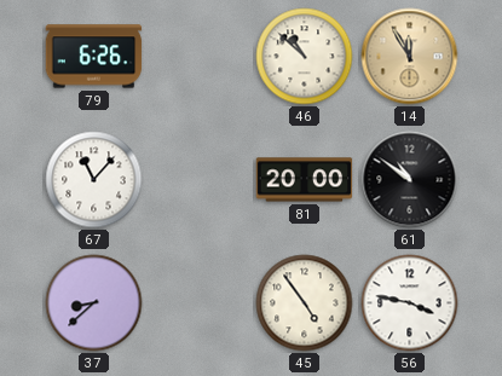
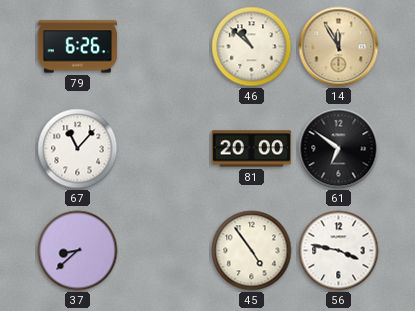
61: 10:51 -> 6:51 (339, 149)
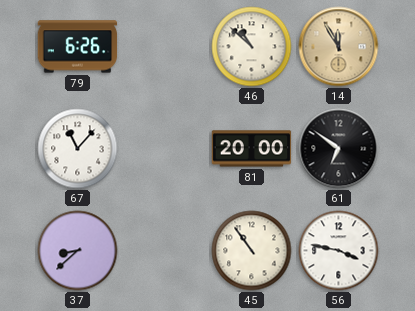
45: 4:54 -> 10:54 (252, 251)
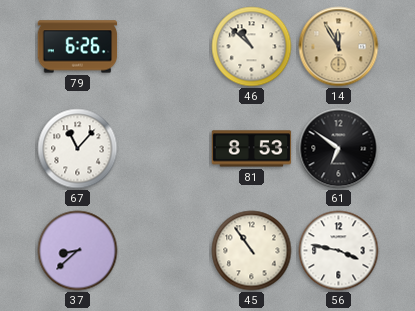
81: 20:00 -> 8:53 (252, 149)
